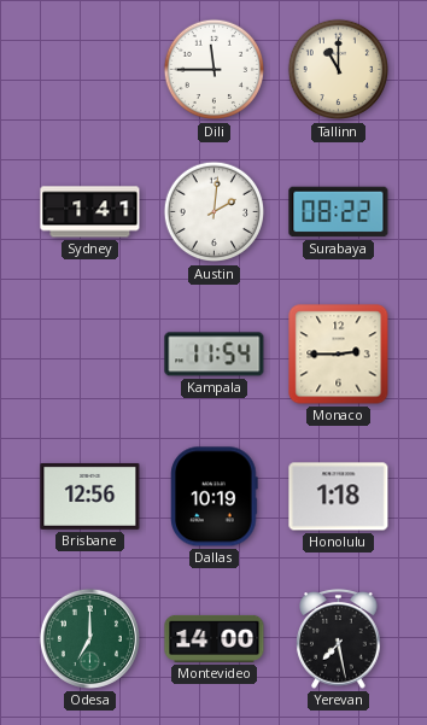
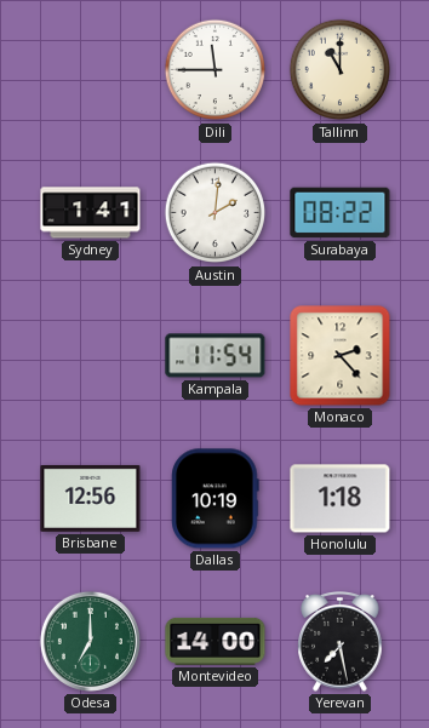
Monaco: 2:45 -> 2:23 (341, 356)
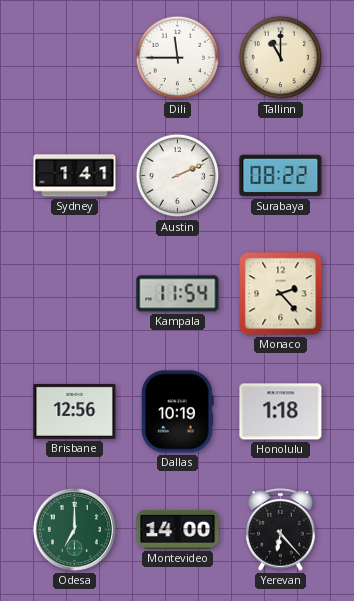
Austin: 2:01 -> 2:11 (178, 176)
Yerevan: 7:28 -> 6:23 (281, 530)
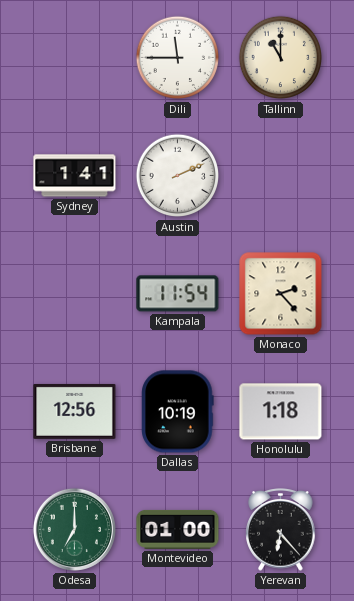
Surabaya: 08:22 -> none (281, 176)
Montevideo: 14:00 -> 01:00 (178, 529)
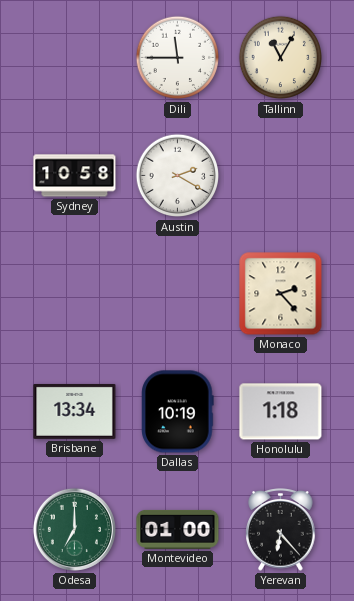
Tallinn: 11:00 -> 11:05 (281, 58)
Sydney: 1:41 -> 10:58 (75, 176)
Austin: 2:11 -> 2:20 (178, 176)
Kampala: 11:54 -> none (178, 294)
Brisbane: 12:56 -> 13:34 (75, 411)
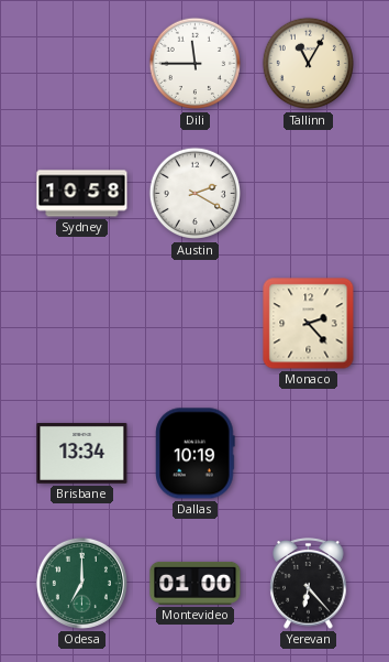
Honolulu: 1:18 -> none (281, 412)
